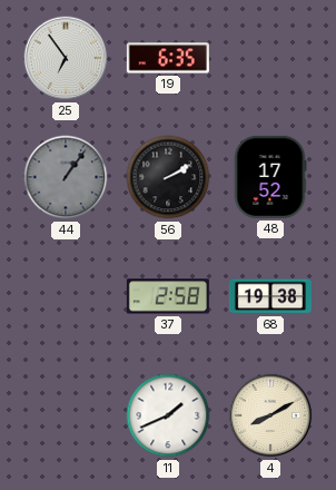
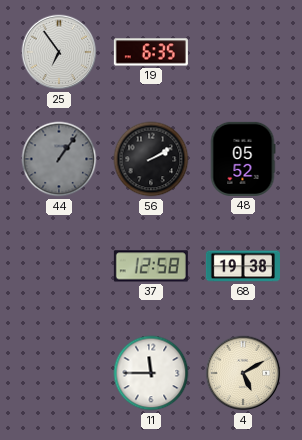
48: 17:52 -> 05:52 (243, 159)
37: 2:58 -> 12:58 (151, 266)
11: 1:41 -> 11:45 (151, 373)
4: 8:10 -> 5:10 (243, 373)
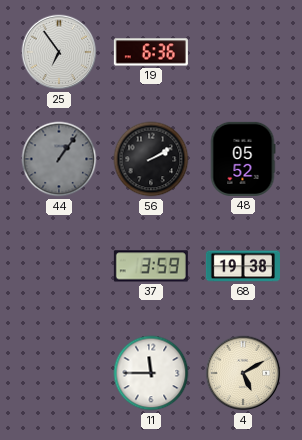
19: 6:35 -> 6:36 (151, 52)
37: 12:58 -> 3:59 (151, 266)
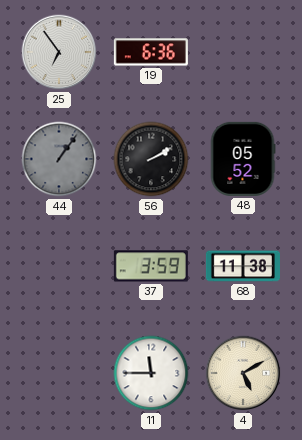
68: 19:38 -> 11:38 (243, 266)
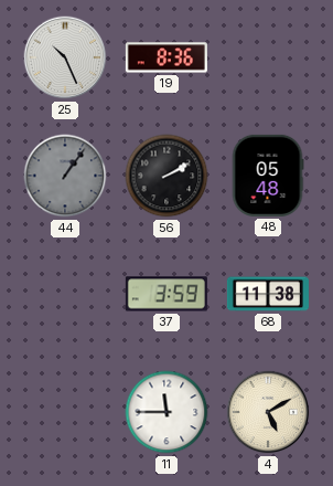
25: 6:54 -> 10:26 (65, 57)
19: 6:36 -> 8:36 (166, 57)
48: 05:52 -> 05:48 (268, 176)
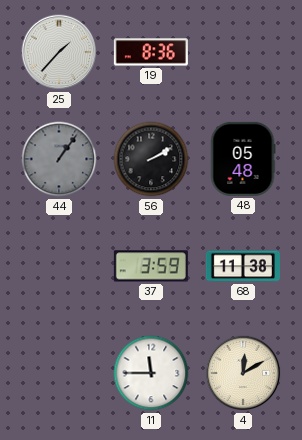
25: 10:26 -> 1:37 (59, 52)
4: 5:10 -> 12:10 (243, 373)
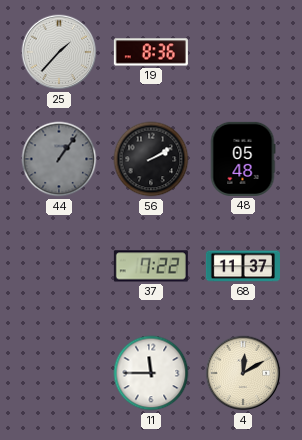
37: 3:59 -> 7:22 (151, 266)
68: 11:38 -> 11:37 (243, 266)
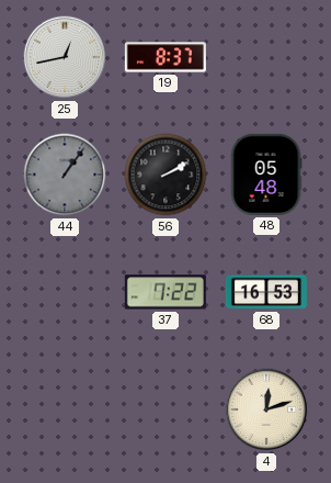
25: 1:37 -> 12:43 (65, 57)
19: 8:36 -> 8:37 (165, 57)
68: 11:37 -> 16:53 (266, 292)
11: 11:45 -> none (151, 373)
4: 12:10 -> 12:12 (266, 409)
